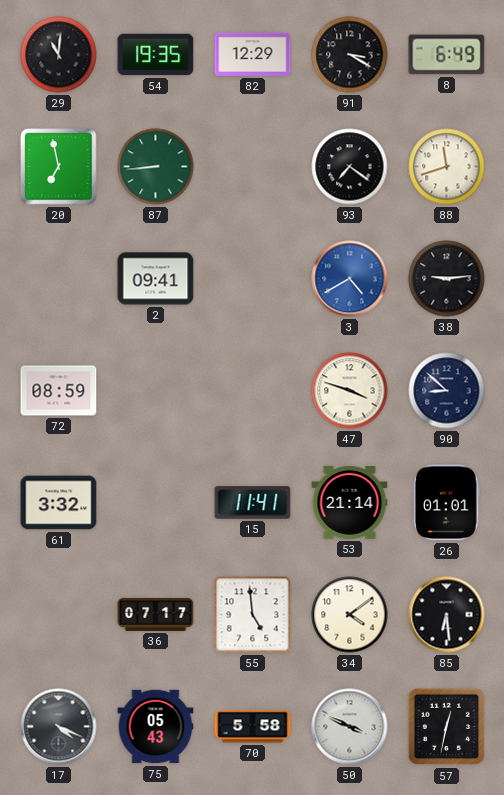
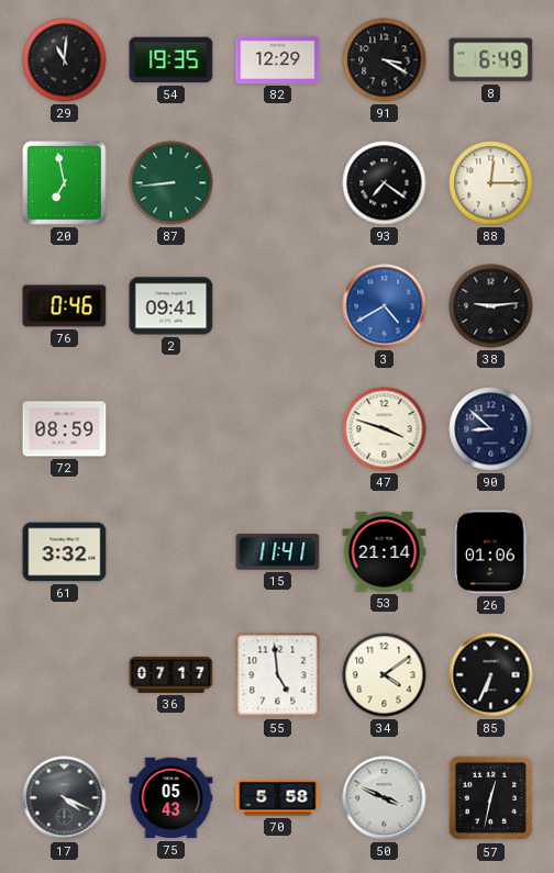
88: 11:42 -> 12:15 (491, 183)
76: none -> 0:46 (65, 306)
26: 01:01 -> 01:06 (491, 552)
85: 6:29 -> 6:34 (491, 675)
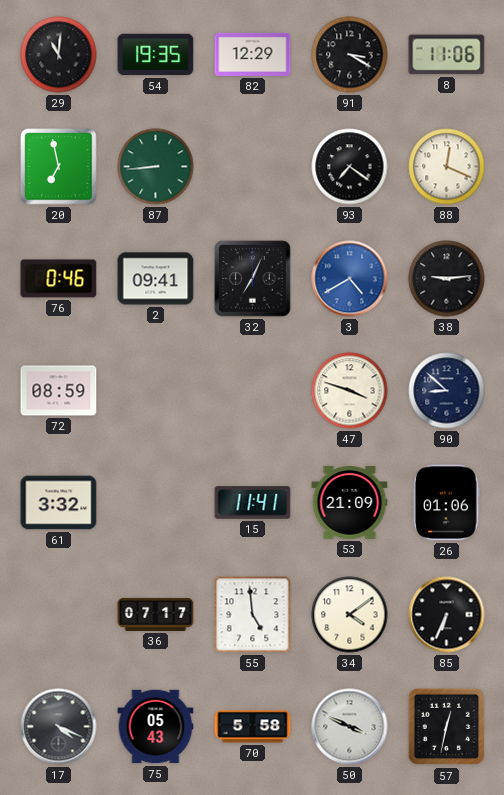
8: 6:49 -> 11:06 (447, 55)
88: 12:15 -> 12:19 (447, 167)
32: none -> 7:04 (253, 279)
53: 21:14 -> 21:09 (350, 503)
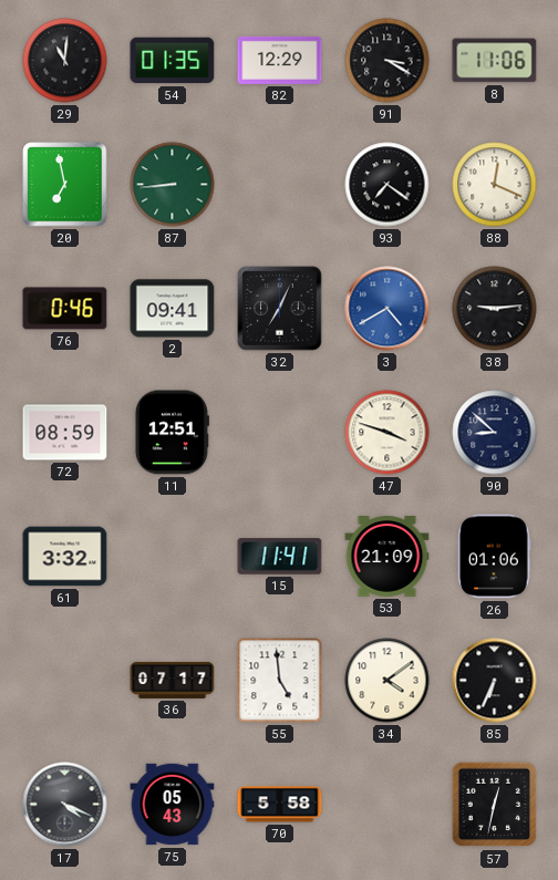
54: 19:35 -> 01:35 (173, 61)
11: none -> 12:51 (172, 433)
50: 3:49 -> none (350, 727)
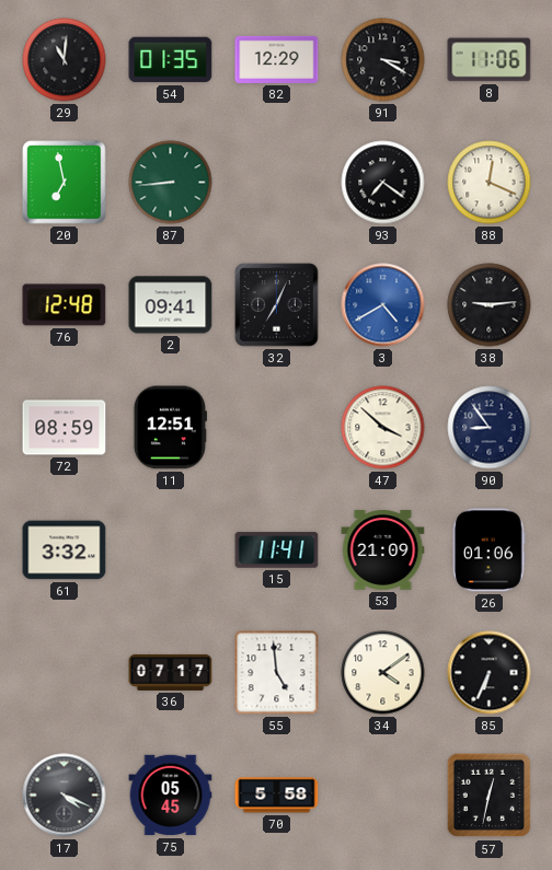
76: 0:46 -> 12:48 (65, 305)
47: 3:48 -> 3:52 (383, 428)
90: 8:52 -> 8:54 (490, 428)
75: 05:43 -> 05:45 (171, 796)
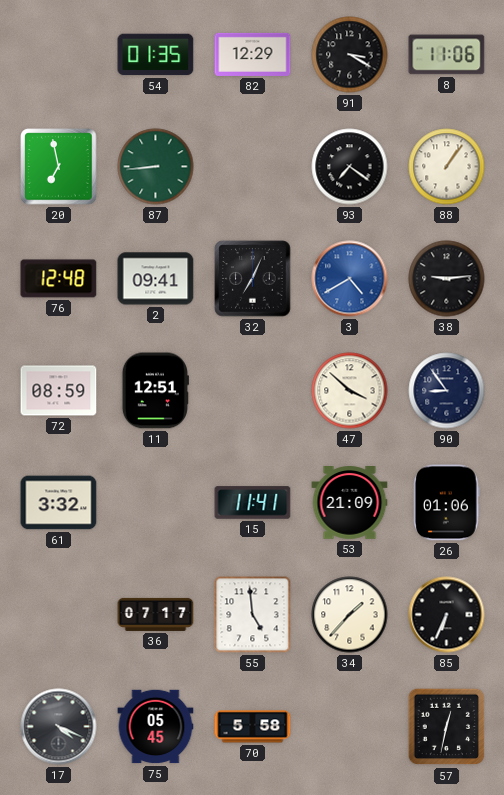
29: 11:01 -> none (65, 60)
88: 12:19 -> 1:06 (447, 167)
34: 4:09 -> 1:37 (350, 615)
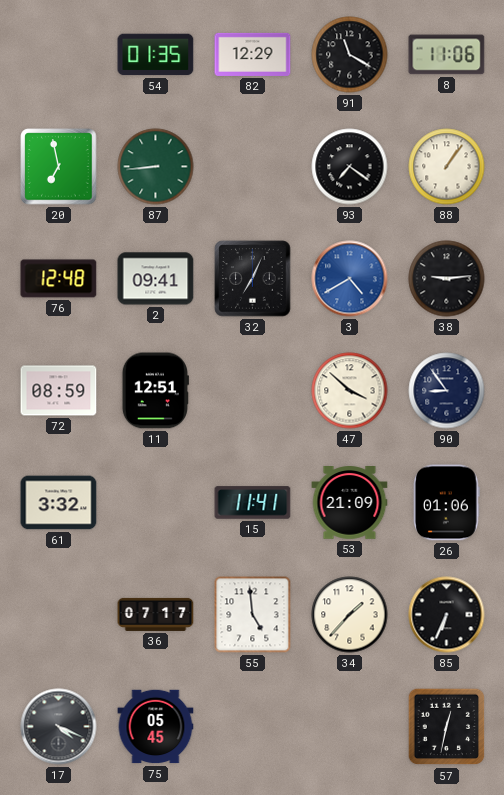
91: 3:20 -> 11:20 (350, 55)
70: 5:58 -> none (253, 727)
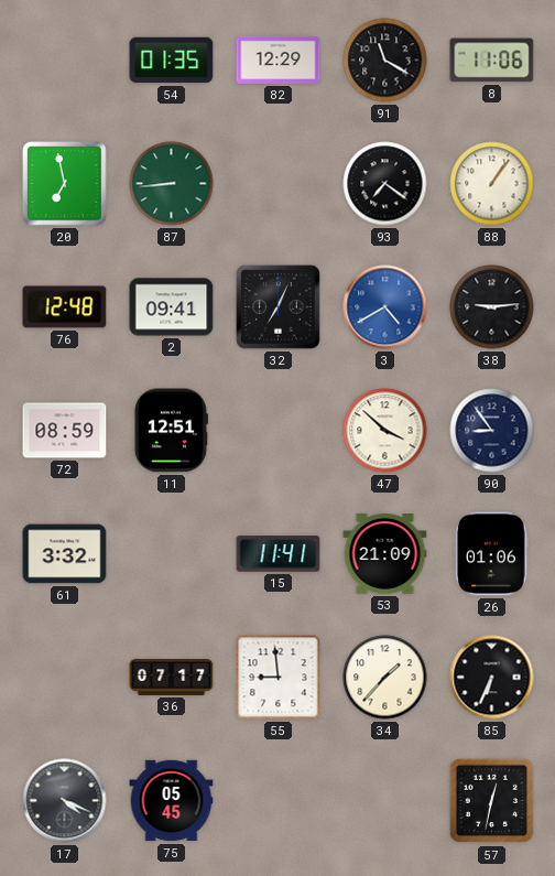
55: 4:59 -> 8:59 (279, 678)
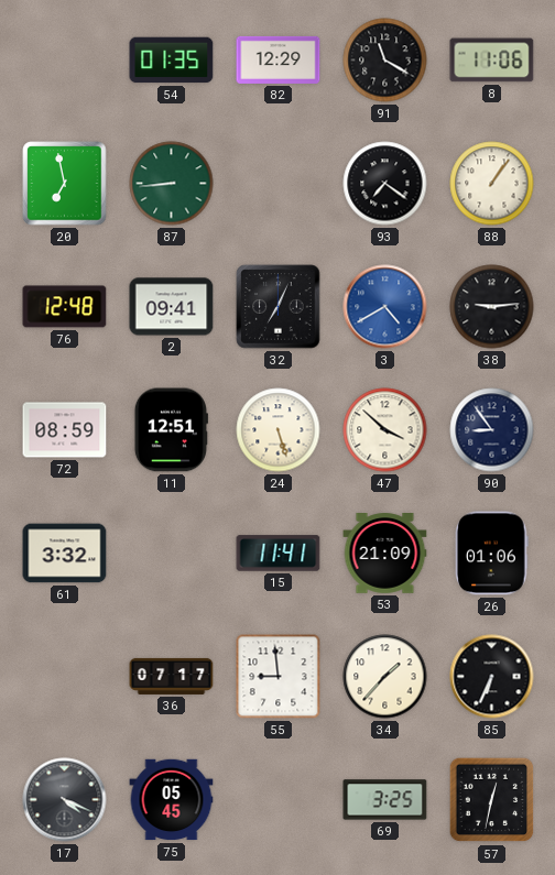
24: none -> 5:27 (279, 430)
69: none -> 3:25 (385, 800)
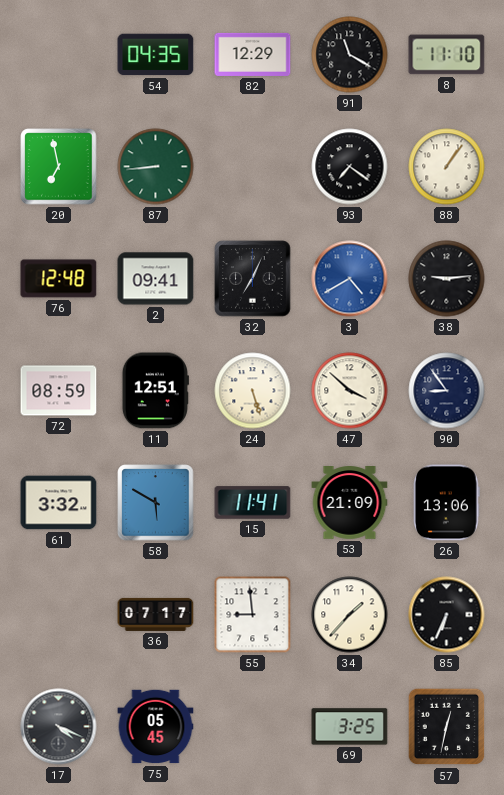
54: 01:35 -> 04:35 (156, 55)
8: 11:06 -> 11:10 (447, 55)
58: none -> 5:50 (156, 503)
26: 01:06 -> 13:06 (447, 503)
